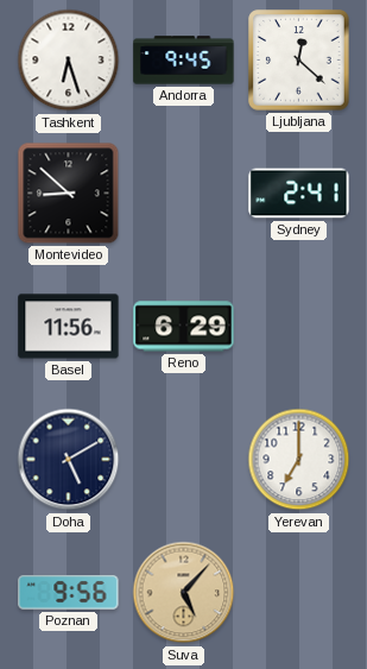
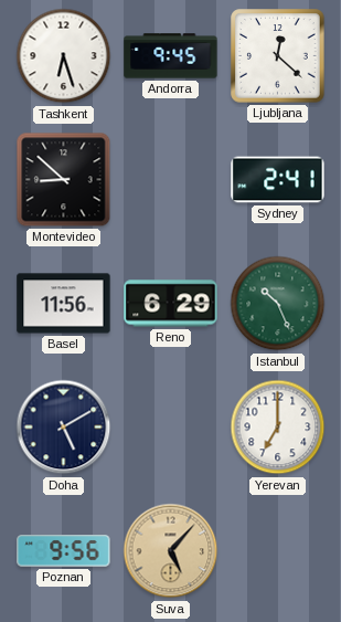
Istanbul: none -> 10:26 (278, 304)
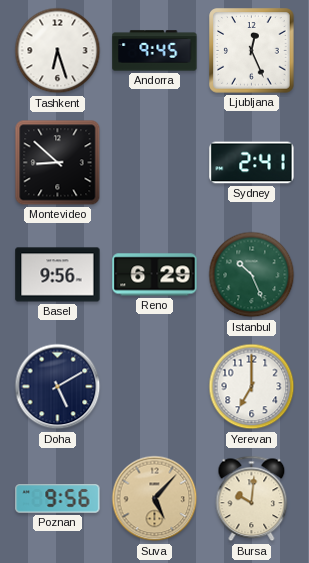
Ljubljana: 12:22 -> 12:26 (252, 51)
Basel: 11:56 -> 9:56 (58, 275)
Bursa: none -> 10:01 (252, 499)
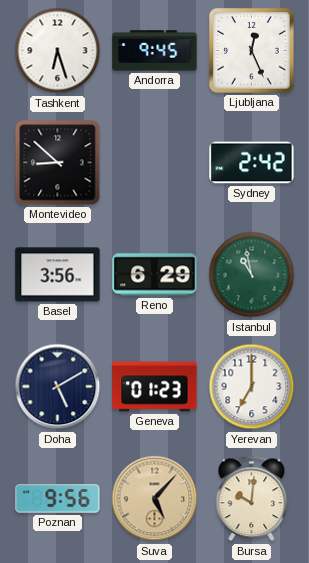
Sydney: 2:41 -> 2:42 (252, 163)
Basel: 9:56 -> 3:56 (58, 275)
Istanbul: 10:26 -> 10:58 (252, 275)
Geneva: none -> 01:23 (155, 387)
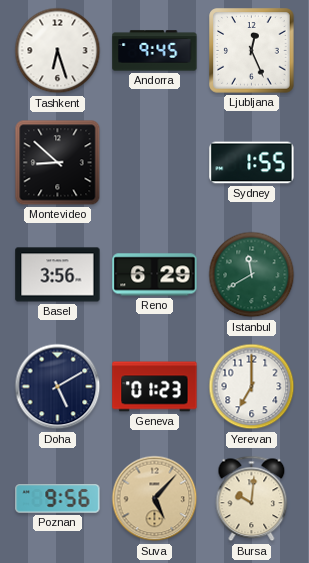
Sydney: 2:42 -> 1:55 (252, 163)
Istanbul: 10:58 -> 11:40 (252, 275)
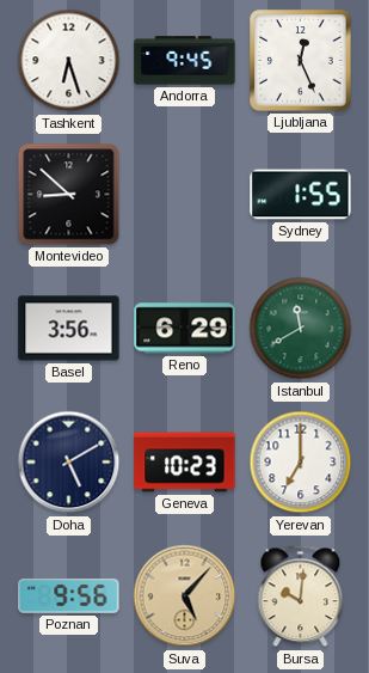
Geneva: 01:23 -> 10:23 (185, 463)
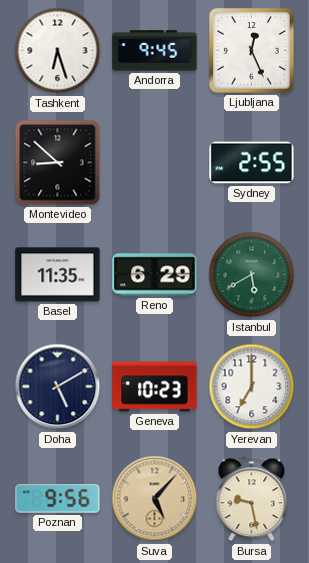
Sydney: 1:55 -> 2:55 (252, 163)
Basel: 3:56 -> 11:35 (58, 275)
Istanbul: 11:40 -> 5:40 (252, 275)
Bursa: 10:01 -> 9:28 (252, 499)
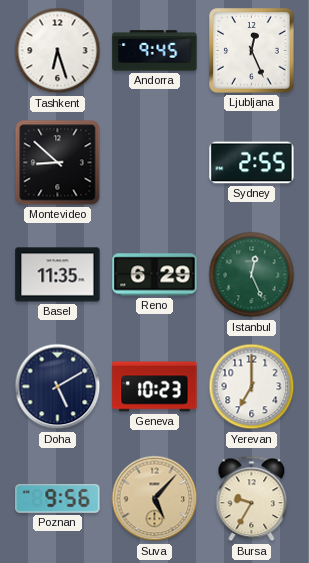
Istanbul: 5:40 -> 12:26 (252, 275)
Bursa: 9:28 -> 9:35 (252, 499)
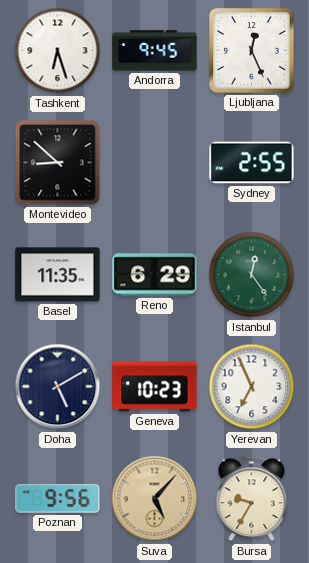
Istanbul: 12:26 -> 12:24 (252, 275)
Yerevan: 7:00 -> 6:56 (252, 387)
